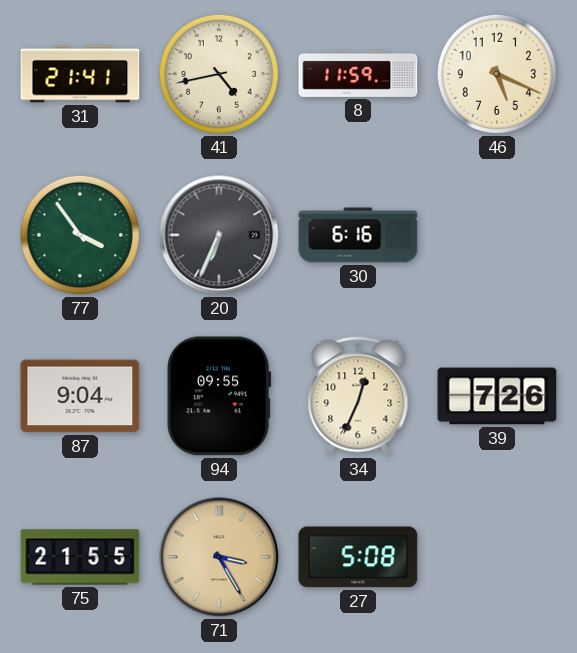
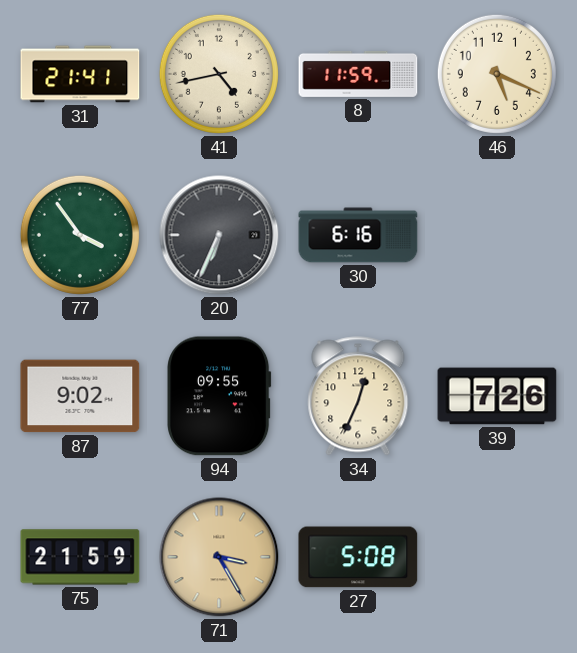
87: 9:04 -> 9:02 (80, 396)
75: 21:55 -> 21:59 (80, 557)
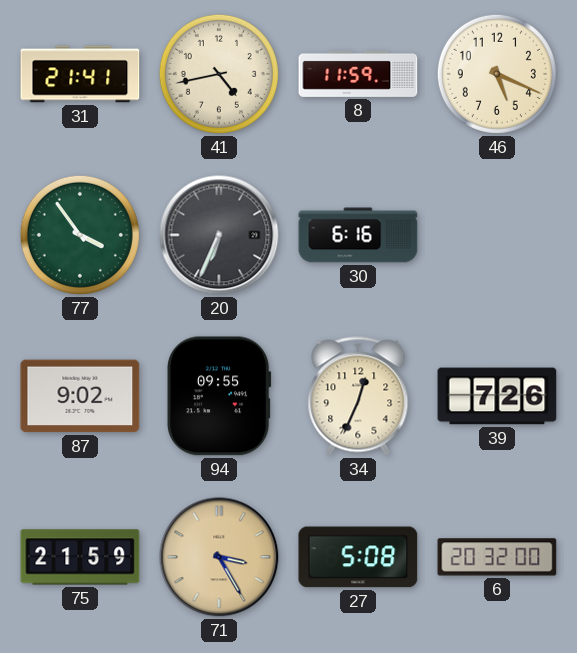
6: none -> 20:32 (497, 557)
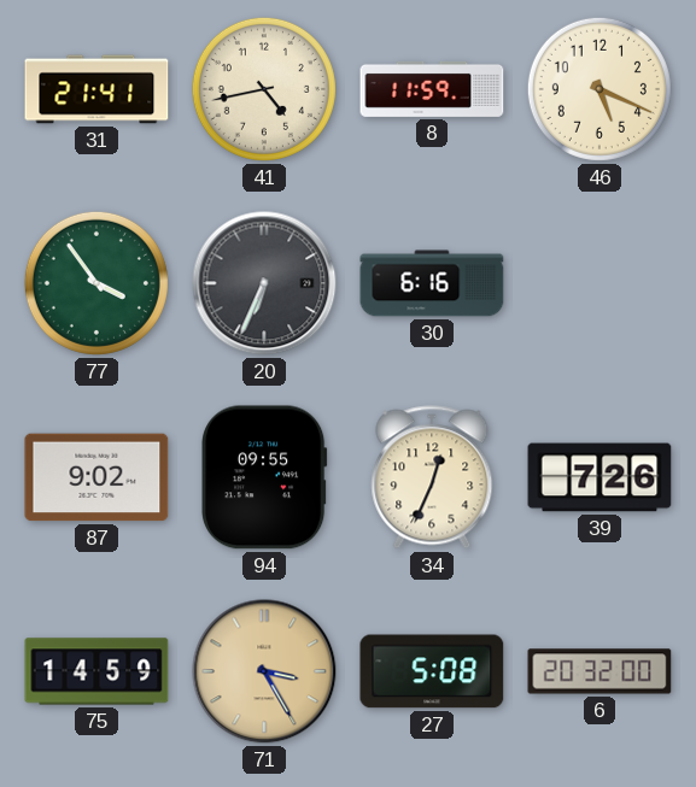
75: 21:59 -> 14:59 (96, 671)
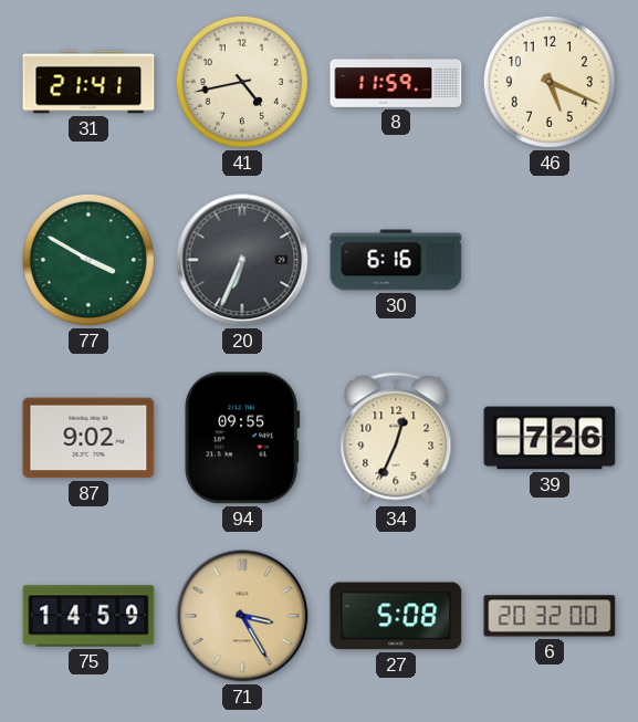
77: 3:54 -> 3:50 (88, 260)
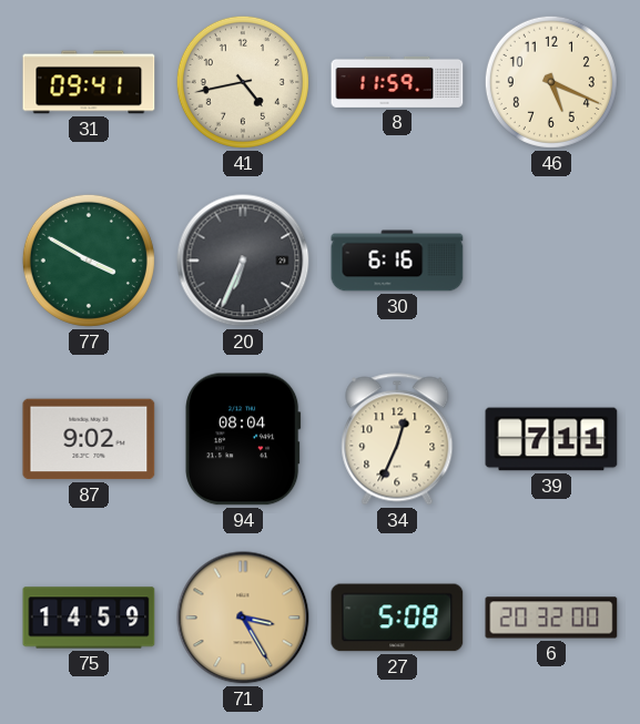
31: 21:41 -> 09:41 (89, 82)
94: 09:55 -> 08:04 (243, 439)
39: 7:26 -> 7:11 (551, 439)
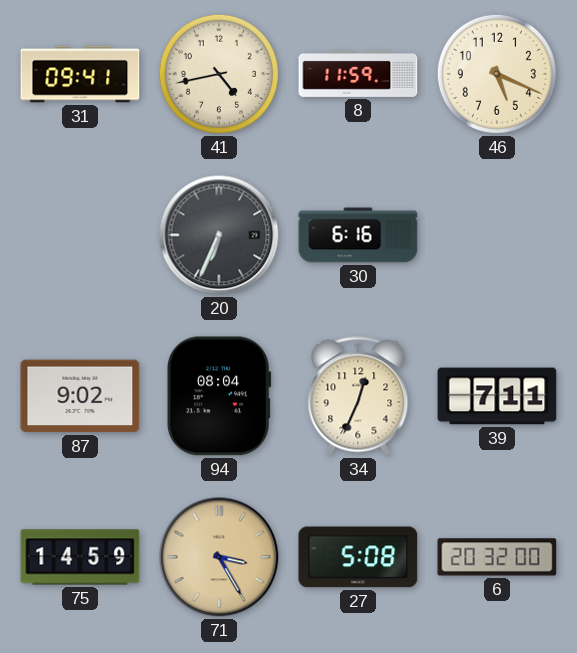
77: 3:50 -> none (89, 261)
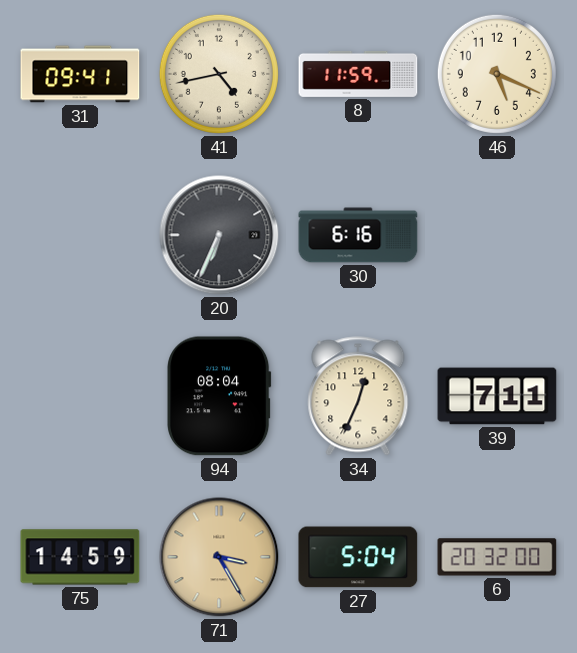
87: 9:02 -> none (80, 396)
27: 5:08 -> 5:04 (358, 557)
